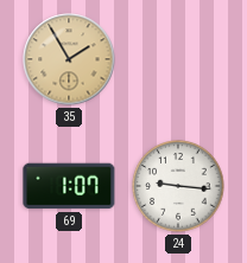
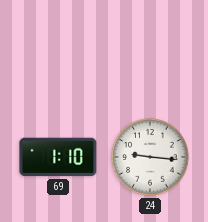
35: 1:55 -> none (69, 59)
69: 1:07 -> 1:10 (58, 157)
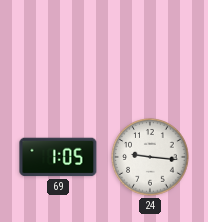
69: 1:10 -> 1:05 (58, 157)
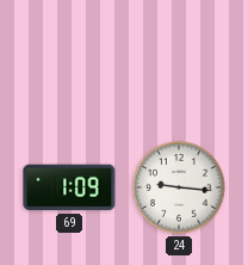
69: 1:05 -> 1:09 (69, 187)
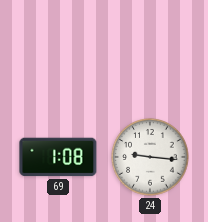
69: 1:09 -> 1:08 (58, 157)
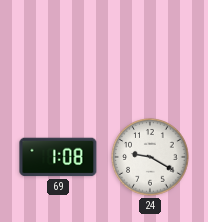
24: 9:16 -> 9:20 (150, 157)
